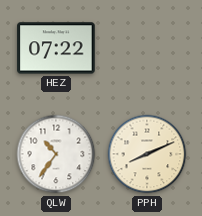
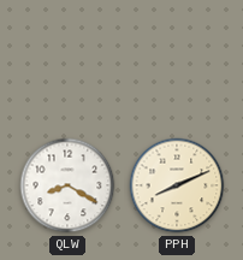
HEZ: 07:22 -> none (56, 48)
QLW: 10:36 -> 8:20 (67, 185)
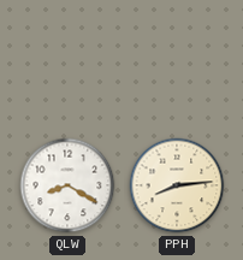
PPH: 8:11 -> 8:14 (177, 185)
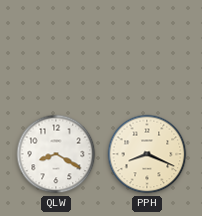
PPH: 8:14 -> 8:19 (147, 154)
